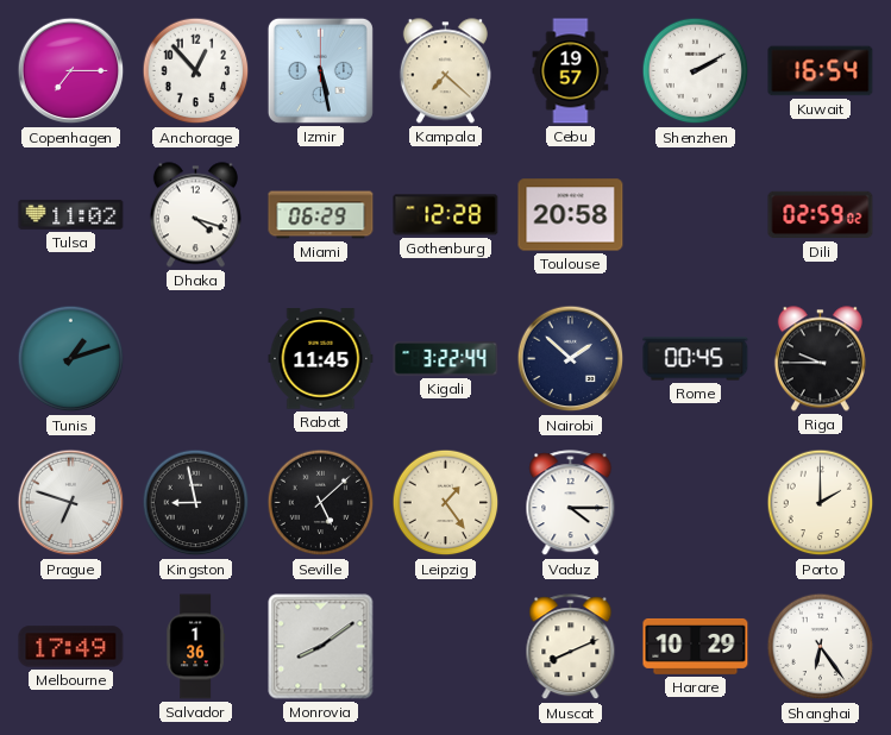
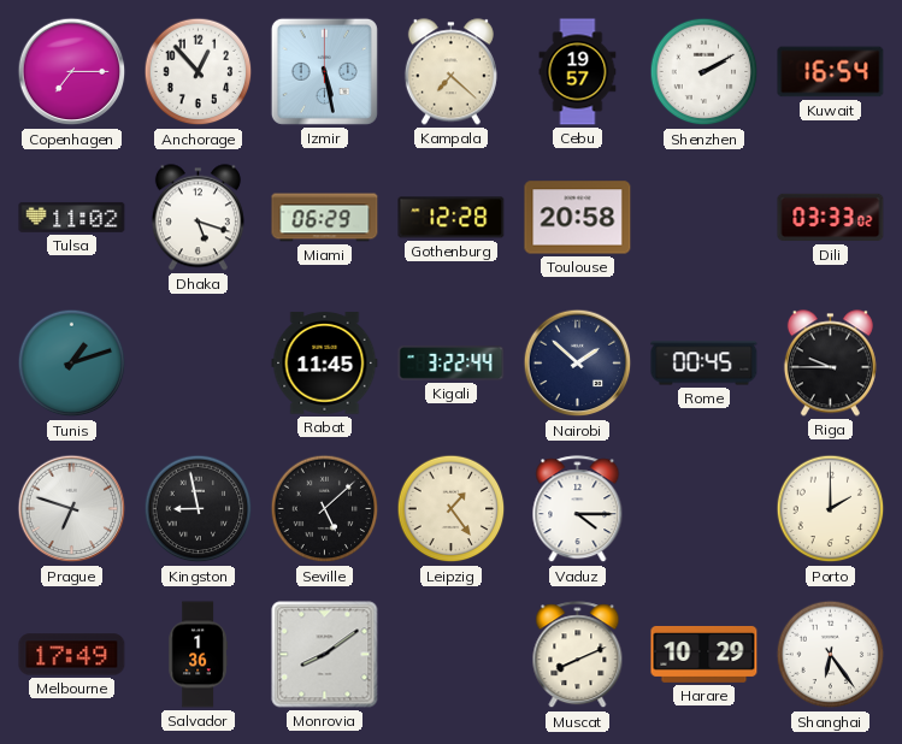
Dhaka: 4:18 -> 5:18 (198, 218)
Dili: 02:59 -> 03:33 (831, 218)
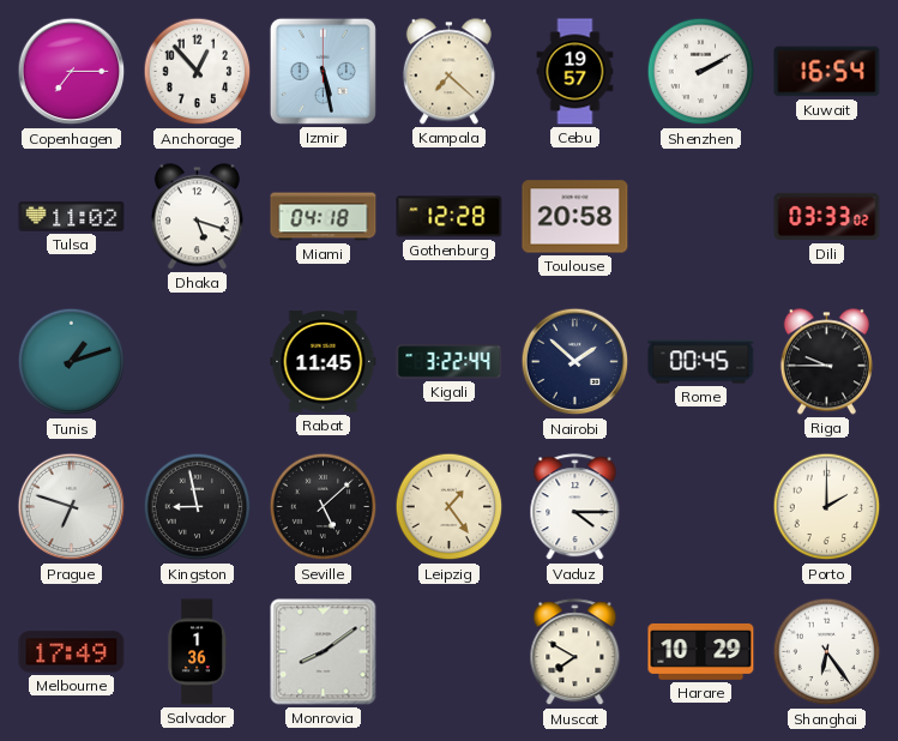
Miami: 06:29 -> 04:18 (324, 217)
Muscat: 8:11 -> 7:50 (575, 652)
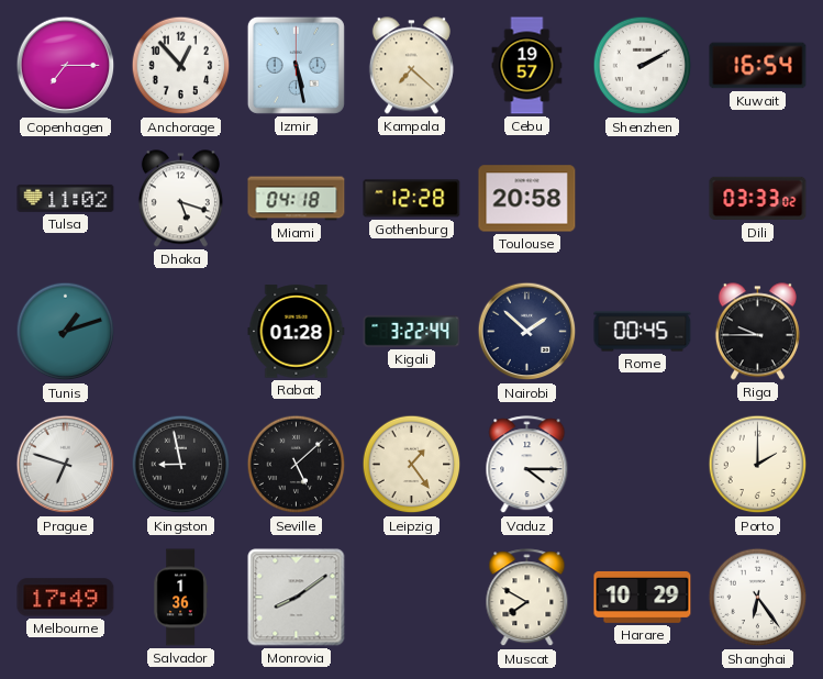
Rabat: 11:45 -> 01:28 (297, 332)
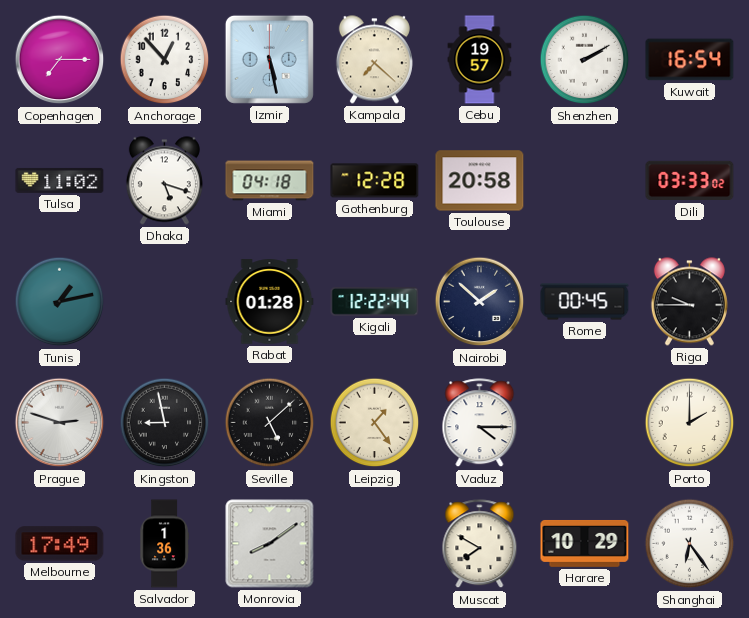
Tunis: 1:12 -> 1:13 (60, 302)
Kigali: 3:22 -> 12:22 (375, 302)
Prague: 6:48 -> 2:48 (60, 423)
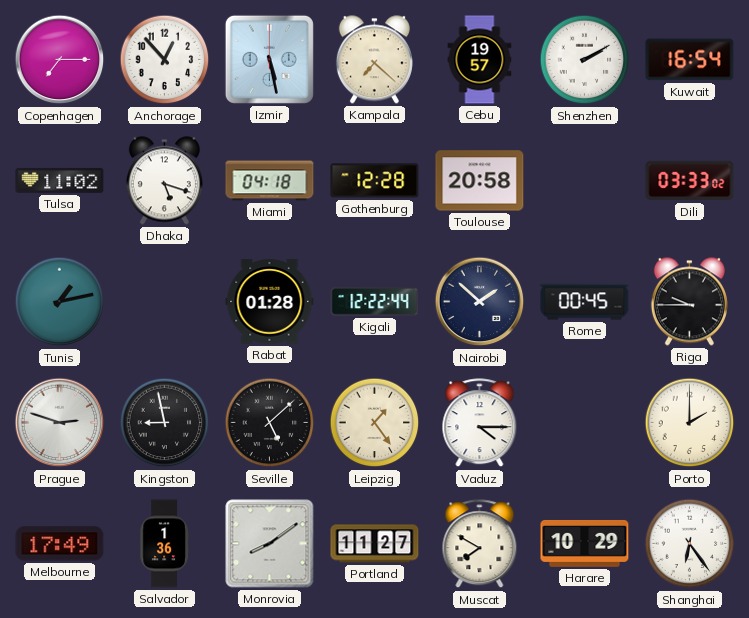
Portland: none -> 11:27 (375, 544)
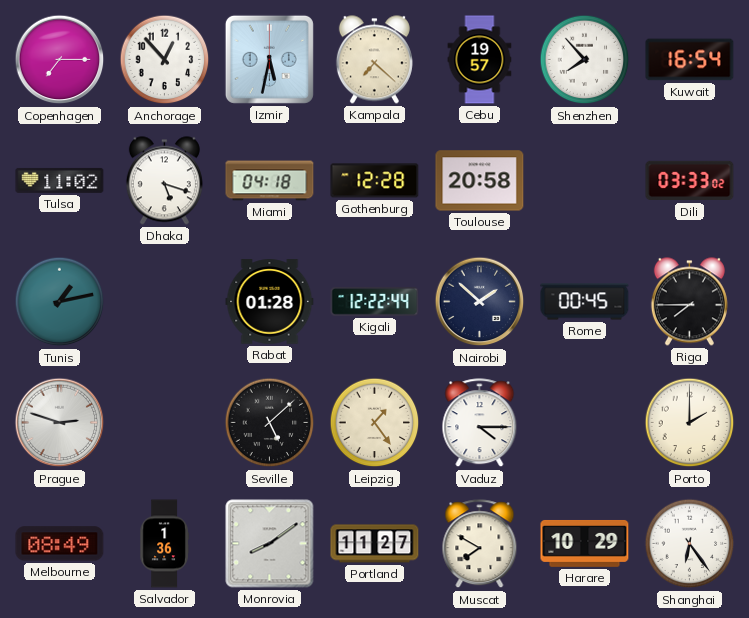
Izmir: 5:28 -> 5:32 (269, 59)
Shenzhen: 2:10 -> 7:53 (585, 60)
Riga: 9:45 -> 7:45 (689, 302)
Kingston: 8:58 -> none (165, 423)
Melbourne: 17:49 -> 08:49 (60, 544)
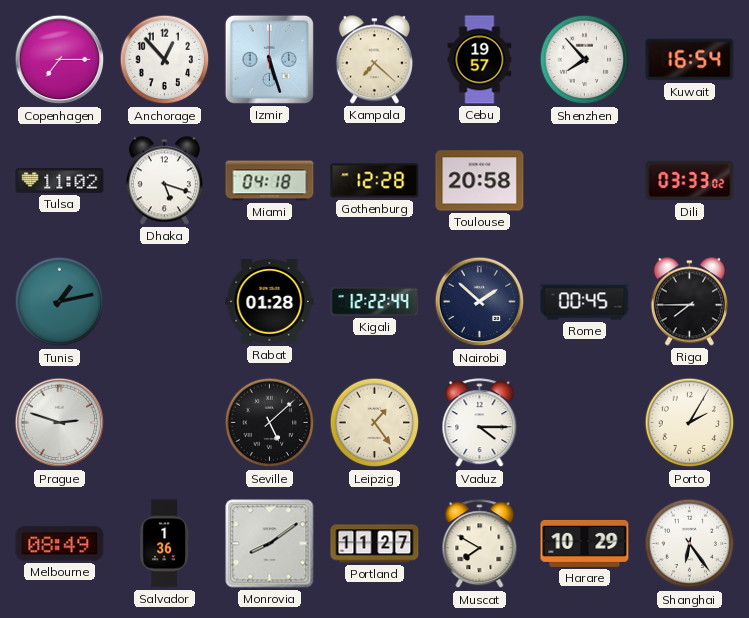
Izmir: 5:32 -> 5:27 (269, 59)
Porto: 2:00 -> 2:05 (690, 423)
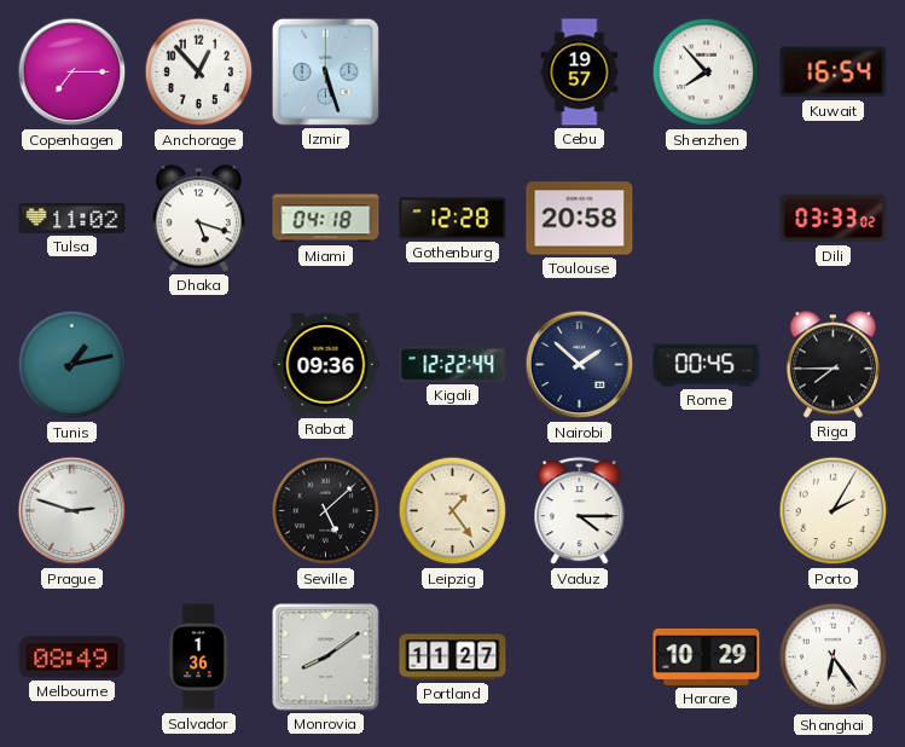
Kampala: 7:22 -> none (374, 60)
Rabat: 01:28 -> 09:36 (326, 365)
Muscat: 7:50 -> none (480, 544)
